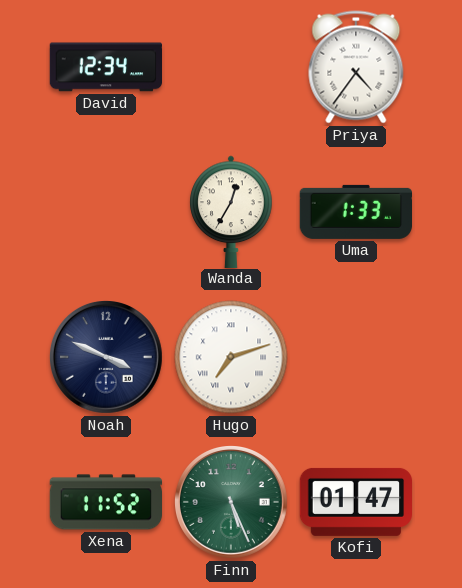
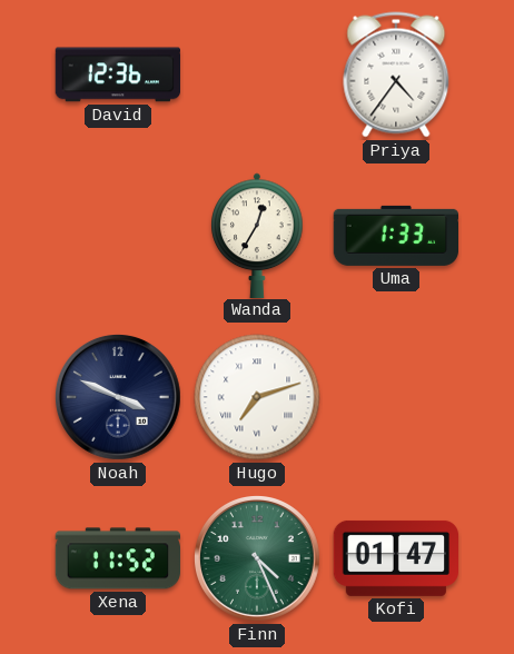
David: 12:34 -> 12:36 (117, 75)
Finn: 5:26 -> 4:26 (258, 559)
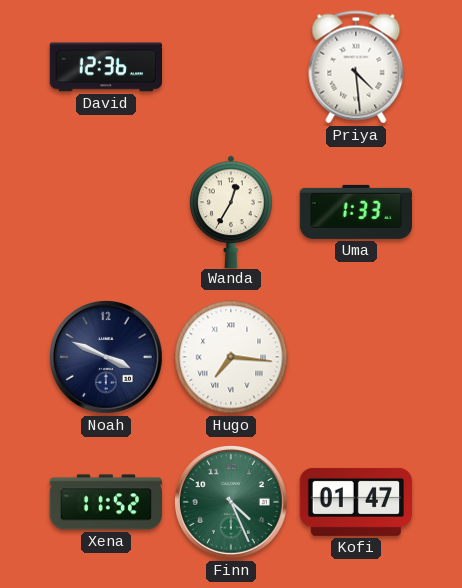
Priya: 4:36 -> 4:29 (356, 67)
Hugo: 7:12 -> 7:16 (231, 357)
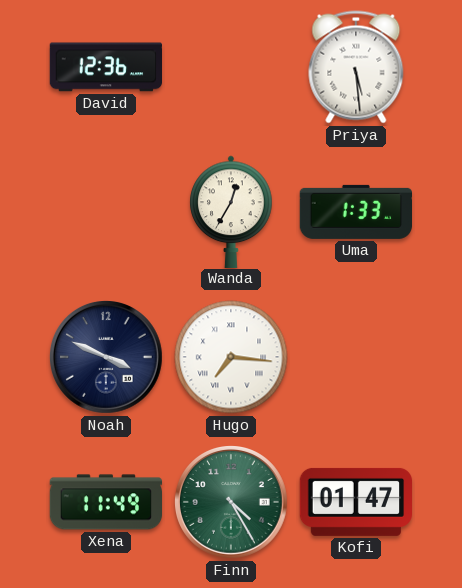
Priya: 4:29 -> 5:29 (356, 67)
Xena: 11:52 -> 11:49 (106, 502)
Finn: 4:26 -> 4:25 (232, 503)
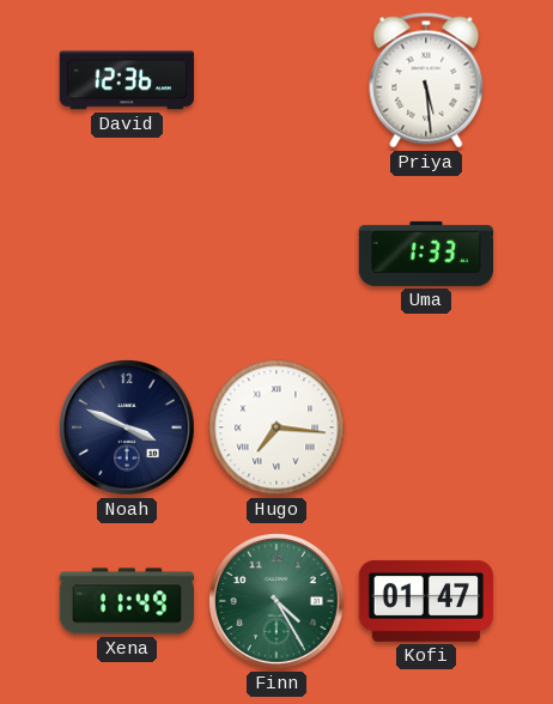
Wanda: 12:35 -> none (231, 211)
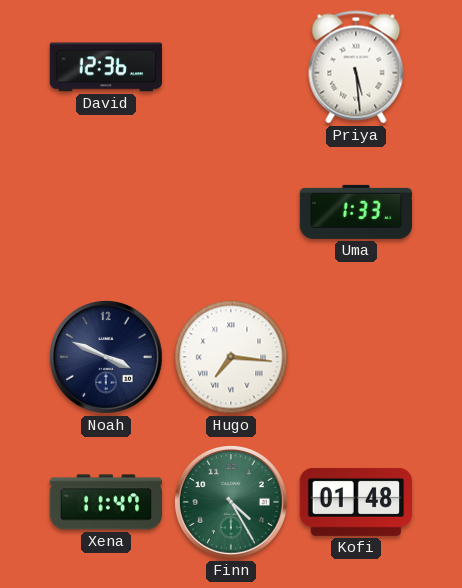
Xena: 11:49 -> 11:47 (106, 502)
Kofi: 01:47 -> 01:48 (356, 502)
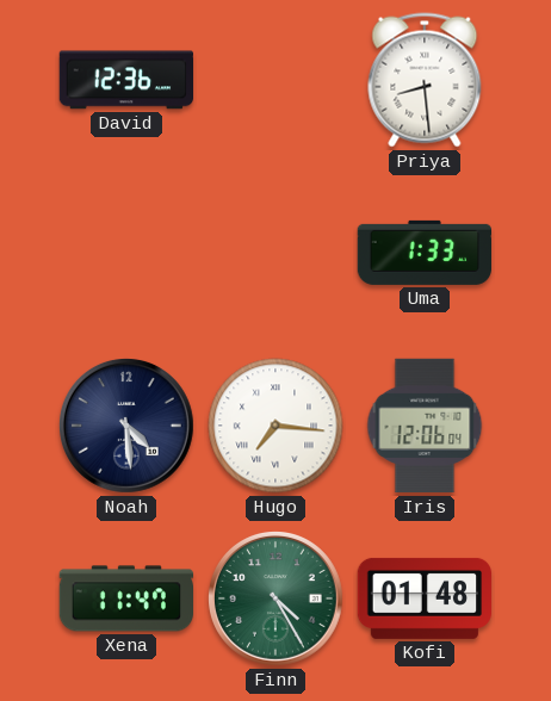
Priya: 5:29 -> 8:29 (425, 80)
Noah: 3:49 -> 4:29 (128, 427)
Iris: none -> 12:06 (425, 426)
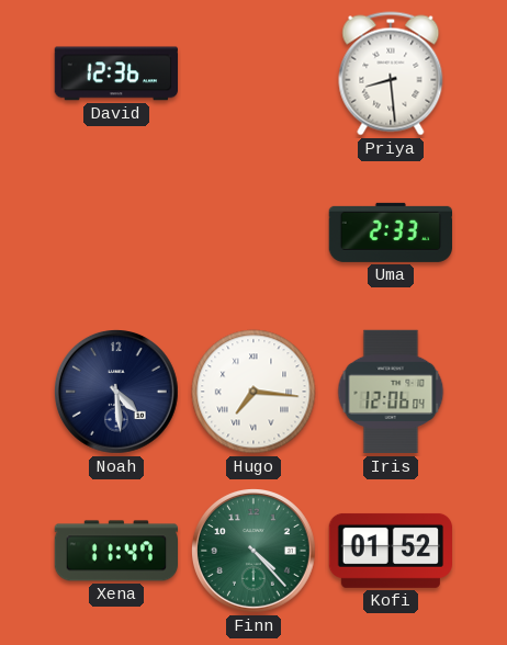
Uma: 1:33 -> 2:33 (390, 233)
Finn: 4:25 -> 4:23 (255, 552)
Kofi: 01:48 -> 01:52 (391, 551)
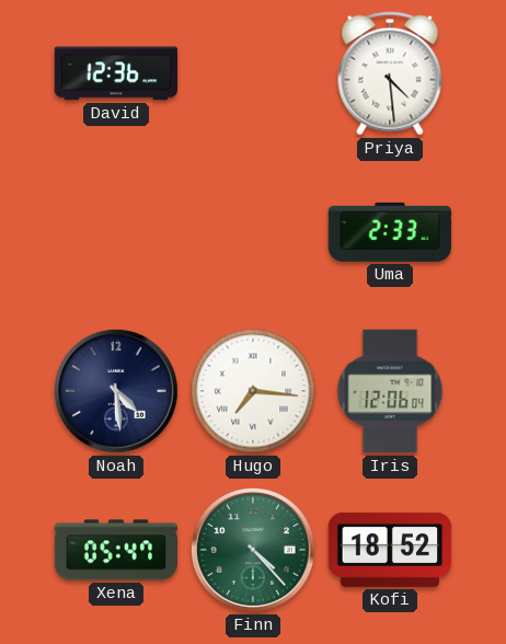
Priya: 8:29 -> 4:29 (390, 73)
Xena: 11:47 -> 05:47 (116, 550)
Kofi: 01:52 -> 18:52 (390, 550)
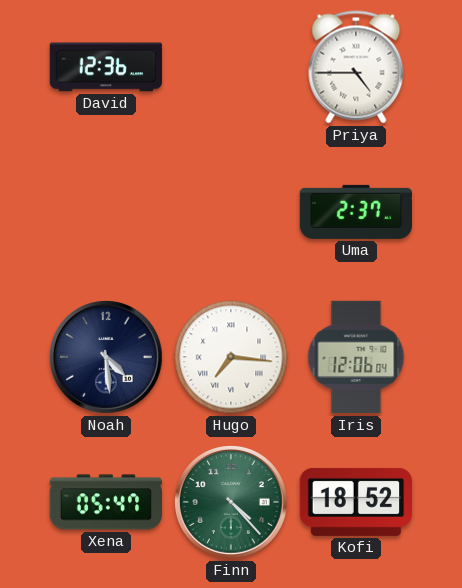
Priya: 4:29 -> 4:45 (356, 67)
Uma: 2:33 -> 2:37 (355, 212)
